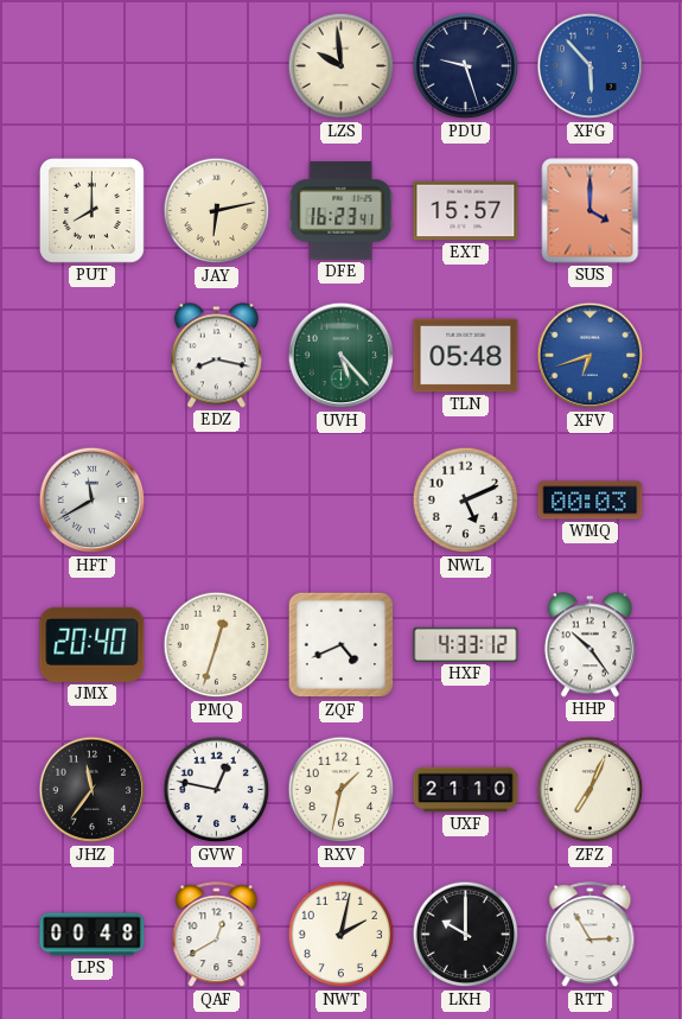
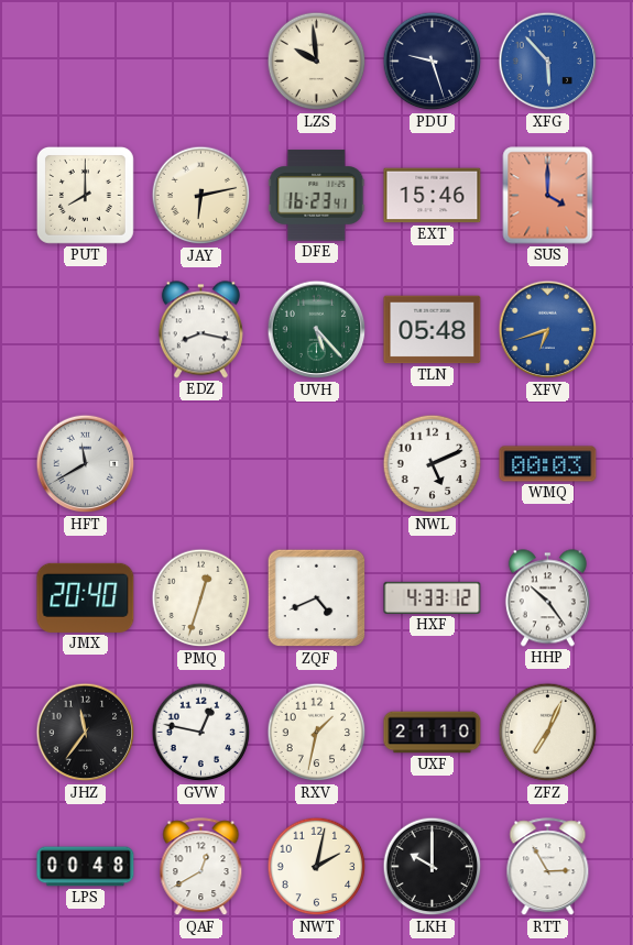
EXT: 15:57 -> 15:46 (433, 196)
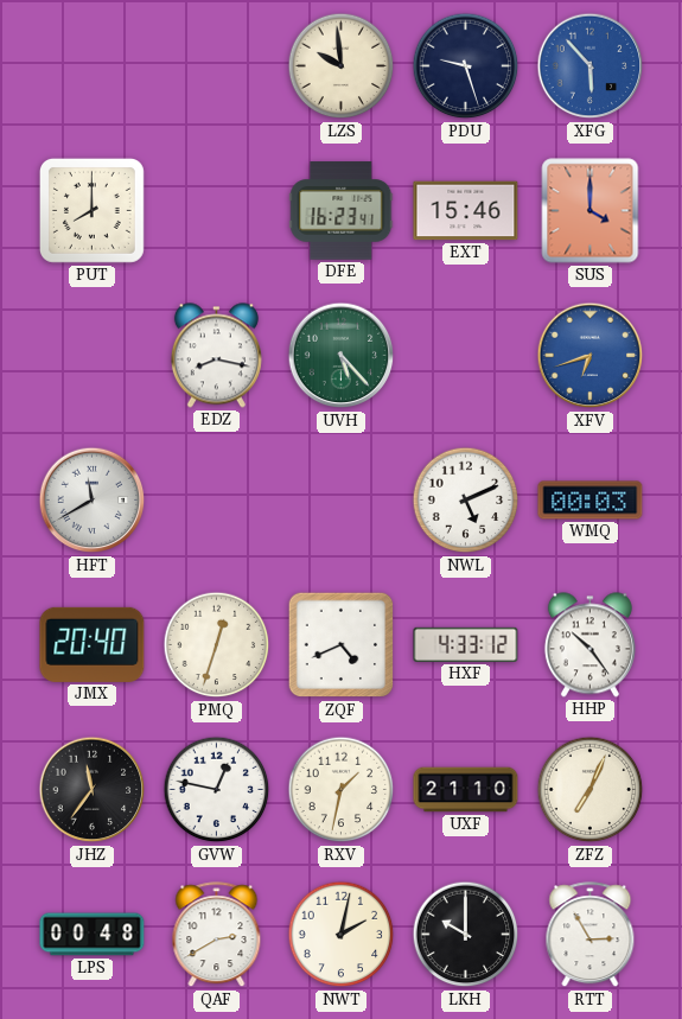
JAY: 6:13 -> none (201, 196)
TLN: 05:48 -> none (433, 330)
QAF: 12:40 -> 2:40 (217, 935)
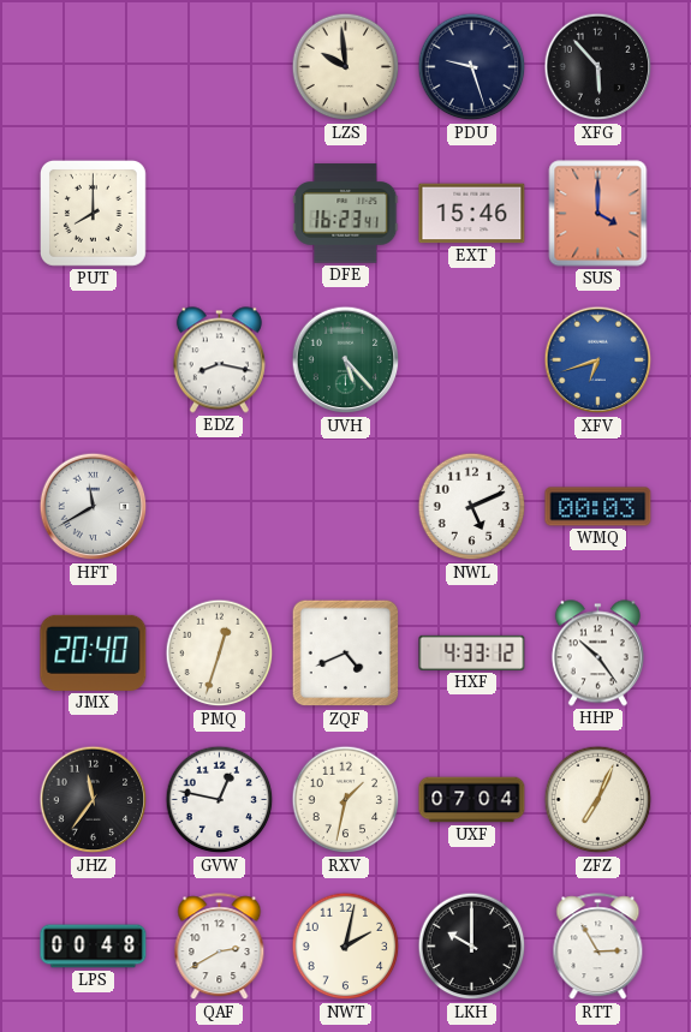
XFG dial: blue -> black (598, 67)
UXF: 21:10 -> 07:04 (472, 800)
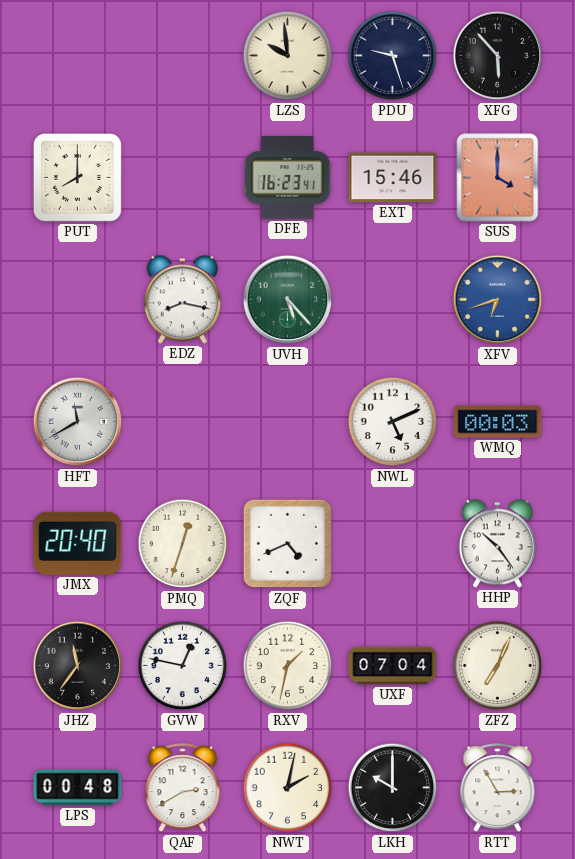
HXF: 4:33 -> none (472, 652)
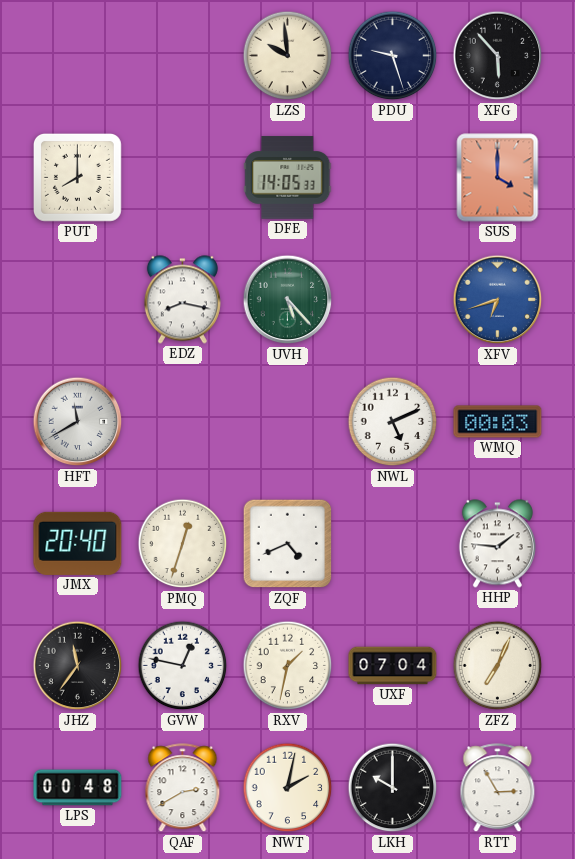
DFE: 16:23 -> 14:05 (288, 178)
EXT: 15:46 -> none (393, 178)
HHP: 10:24 -> 1:46 (497, 544)
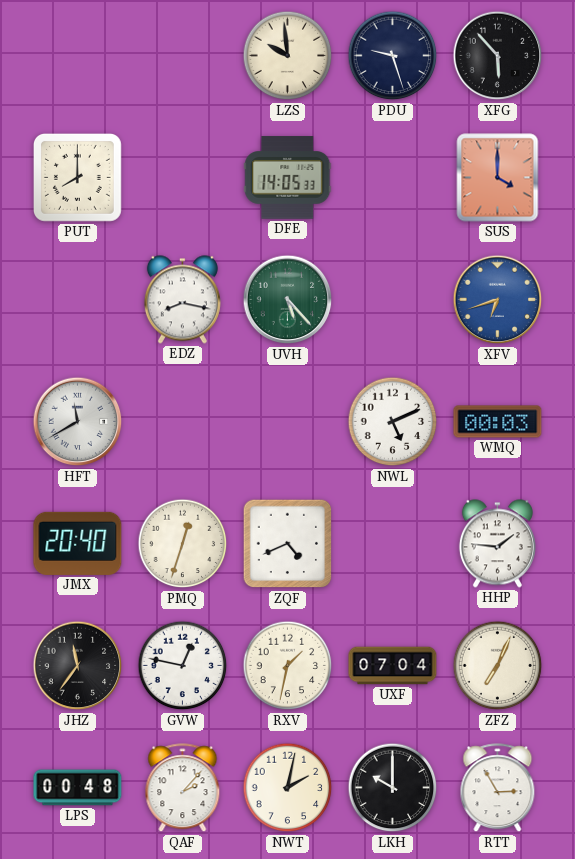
QAF: 2:40 -> 2:07 (183, 788)
